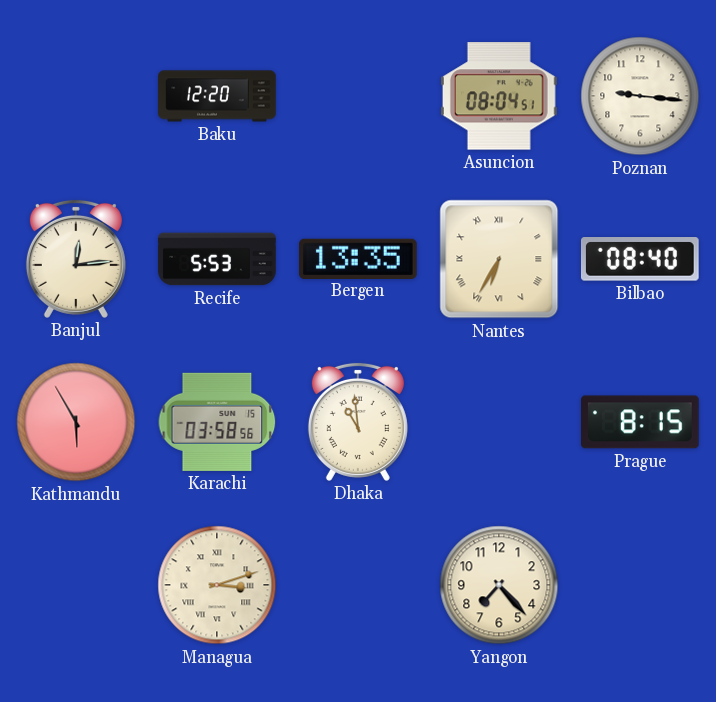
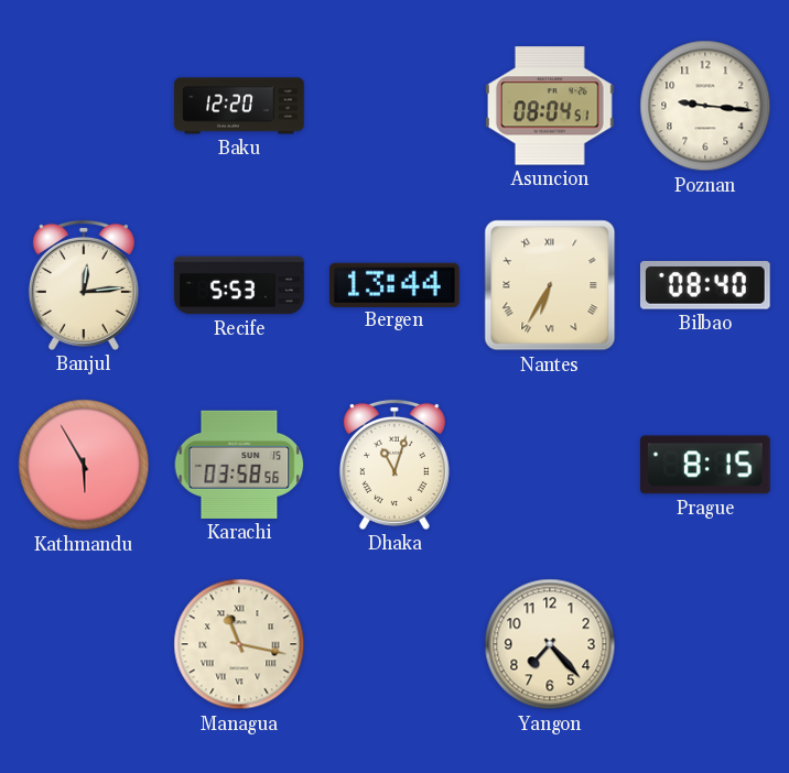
Bergen: 13:35 -> 13:44 (396, 284)
Dhaka: 10:59 -> 11:03 (394, 465)
Managua: 3:12 -> 11:17 (239, 644)
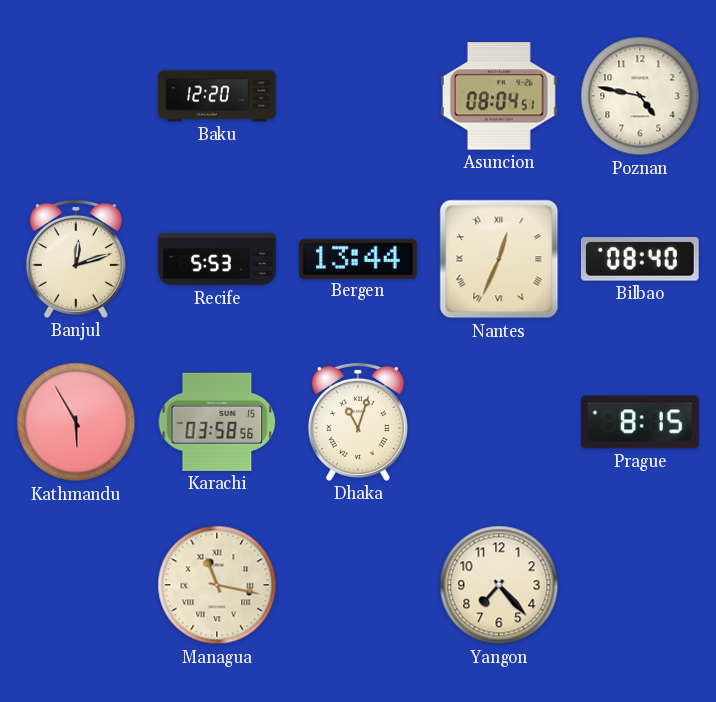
Poznan: 9:16 -> 4:47 (640, 96)
Banjul: 12:14 -> 12:12 (76, 259)
Nantes: 6:35 -> 12:34 (499, 259)
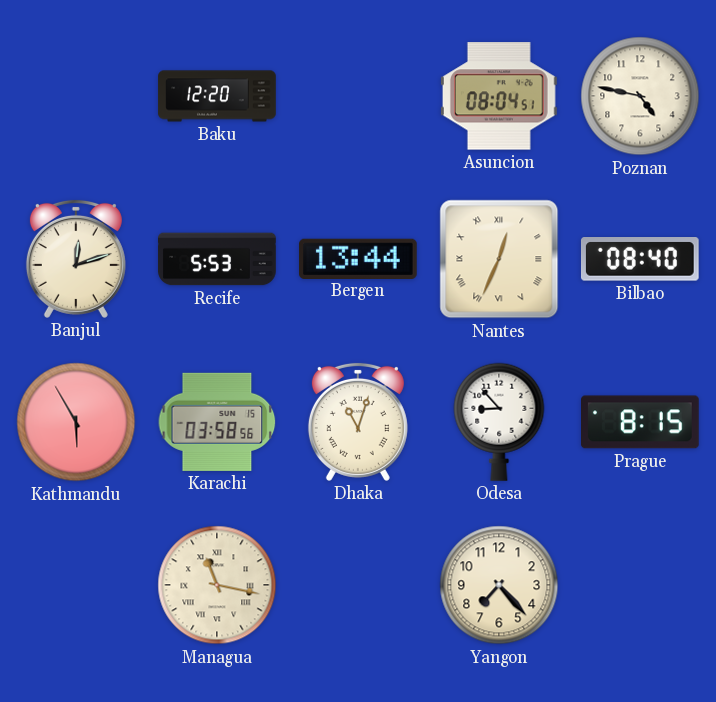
Odesa: none -> 8:53 (499, 422)
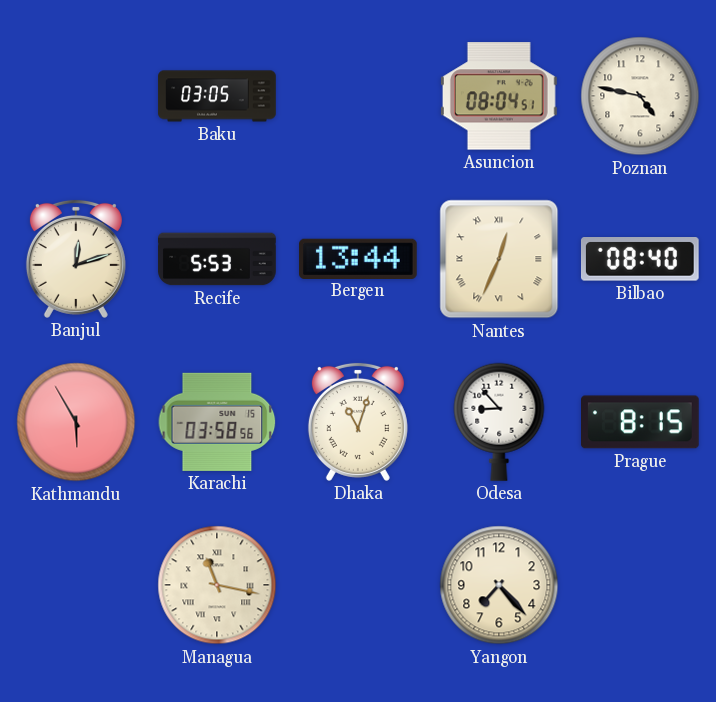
Baku: 12:20 -> 03:05 (217, 96)
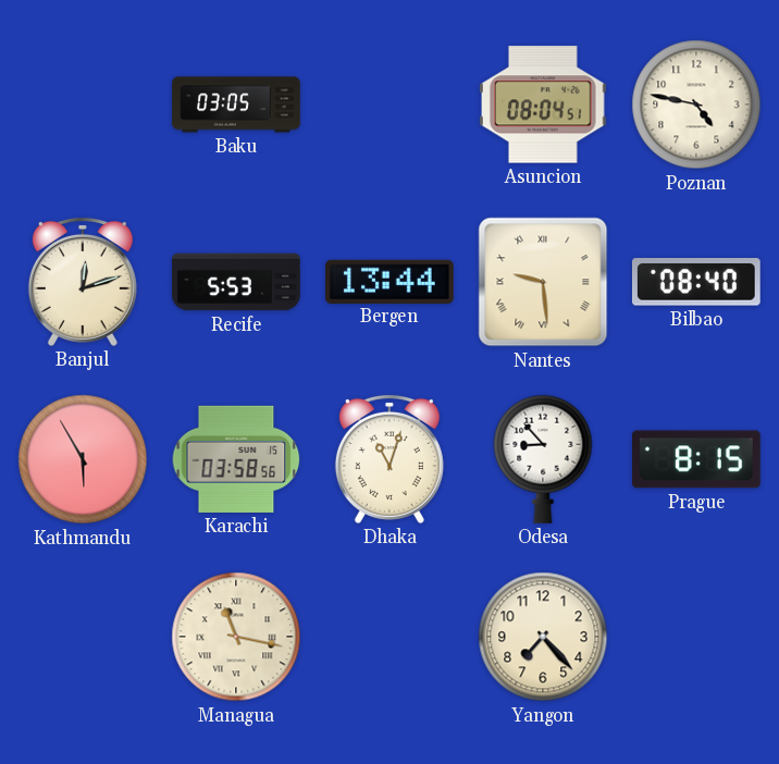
Nantes: 12:34 -> 9:29 (543, 282)
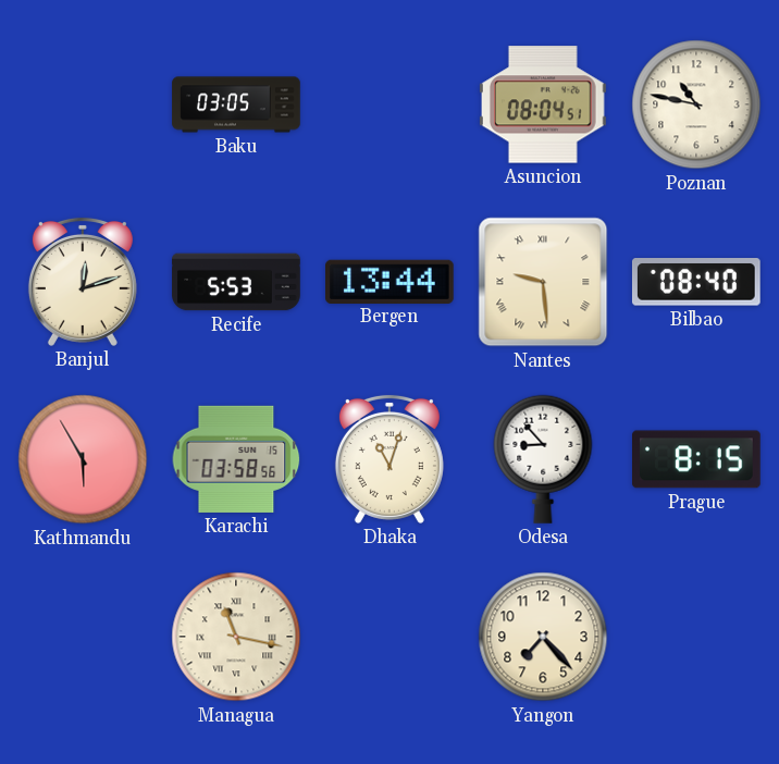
Poznan: 4:47 -> 10:47 (696, 104)
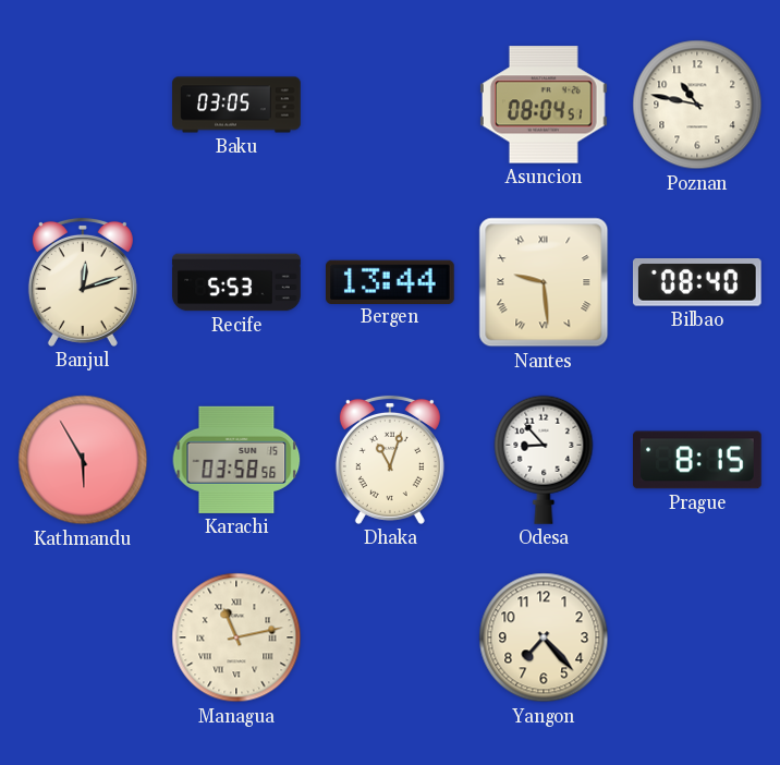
Managua: 11:17 -> 11:13 (236, 637)
